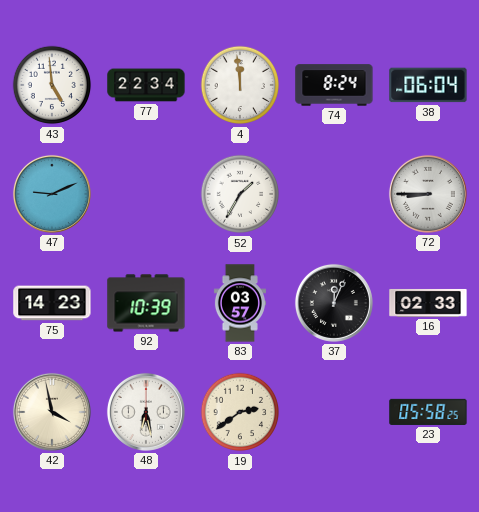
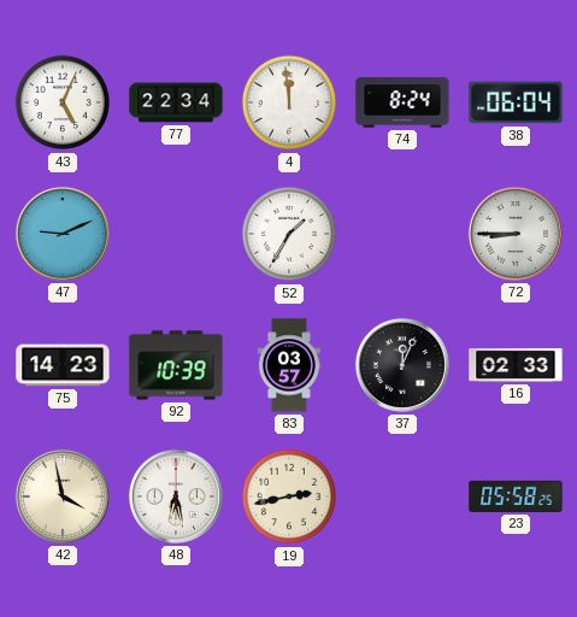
43: 4:59 -> 5:04 (63, 102)
19: 2:39 -> 2:43 (289, 496)
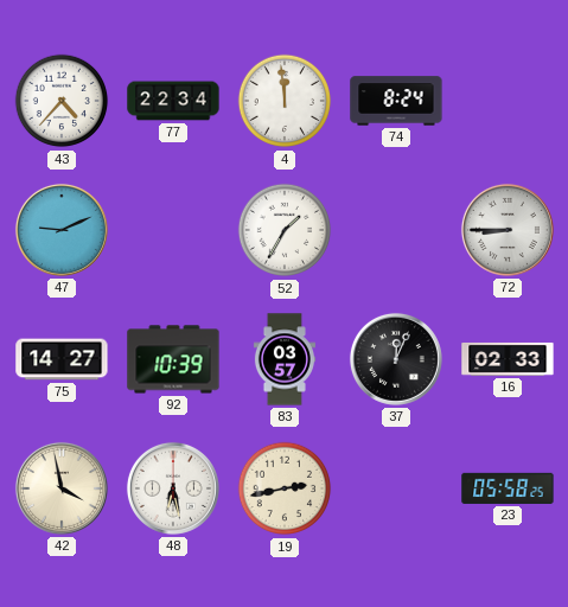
43: 5:04 -> 4:37 (62, 101)
38: 06:04 -> none (516, 102)
75: 14:23 -> 14:27 (62, 359)
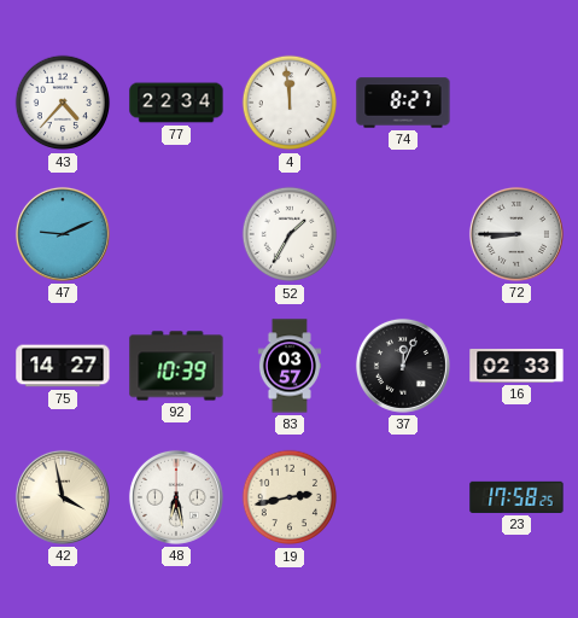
74: 8:24 -> 8:27 (403, 103)
23: 05:58 -> 17:58 (516, 497)
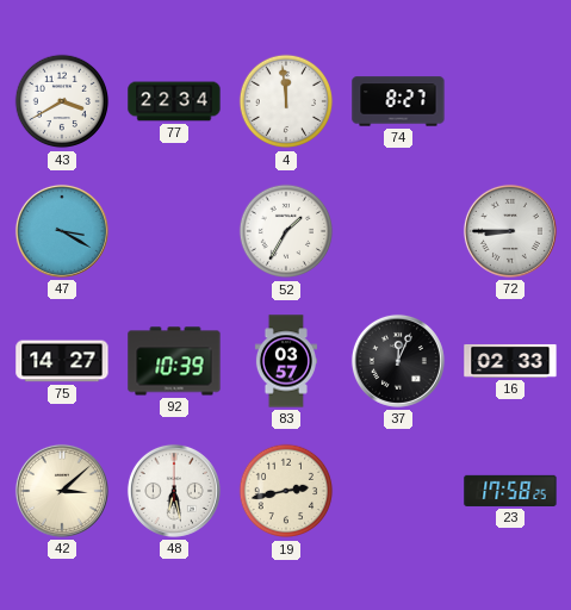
43: 4:37 -> 3:40 (62, 101)
47: 9:11 -> 3:20 (62, 231)
42: 3:58 -> 3:08 (62, 491)
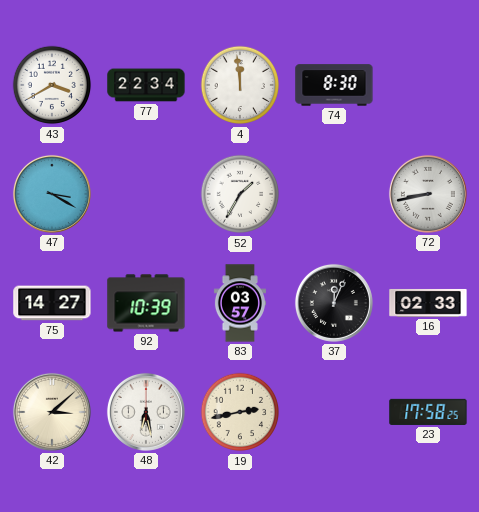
74: 8:27 -> 8:30 (334, 85)
72: 8:45 -> 8:43 (428, 194)
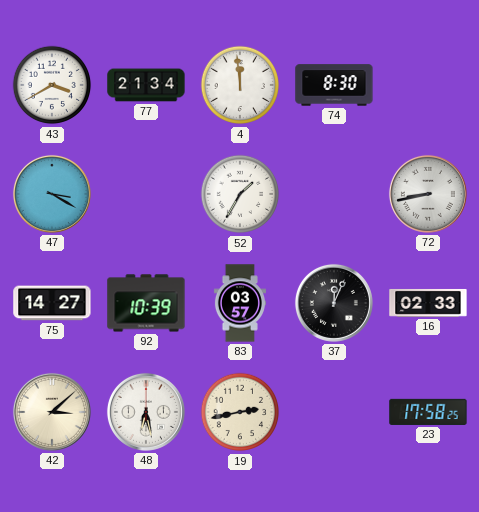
77: 22:34 -> 21:34 (146, 85)
